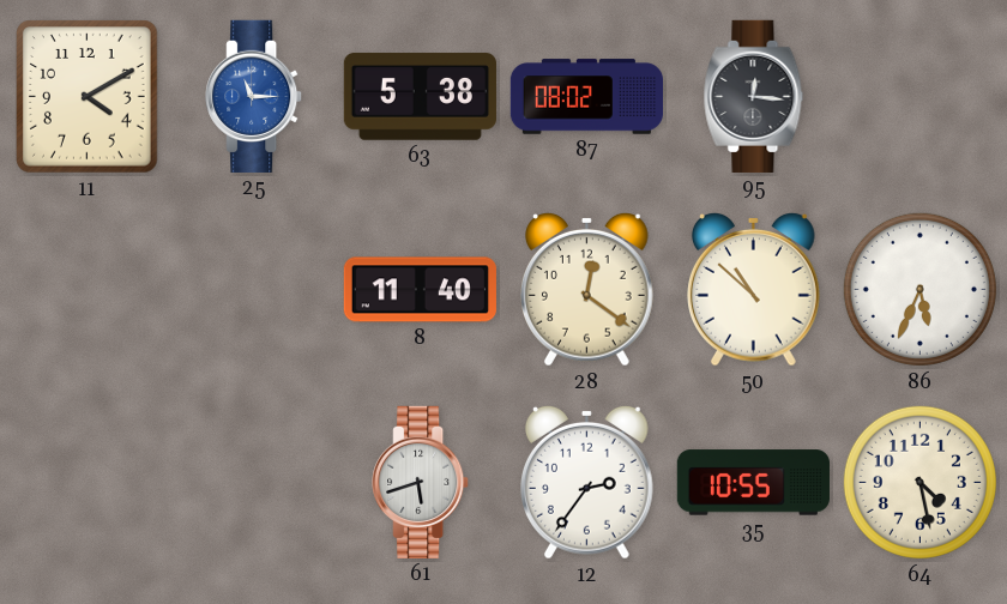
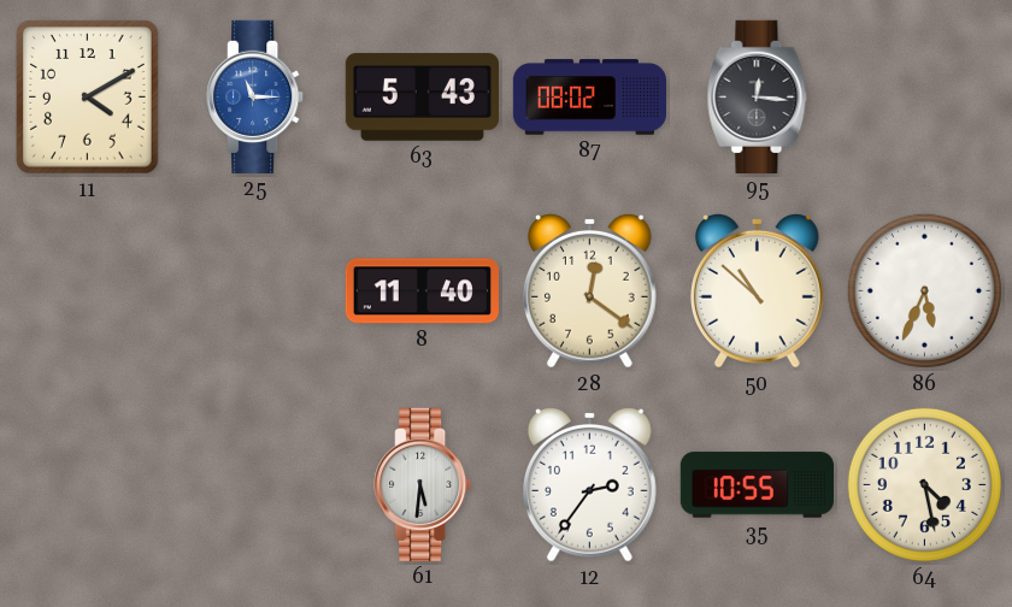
63: 5:38 -> 5:43 (422, 98)
61: 5:42 -> 5:31 (423, 484)
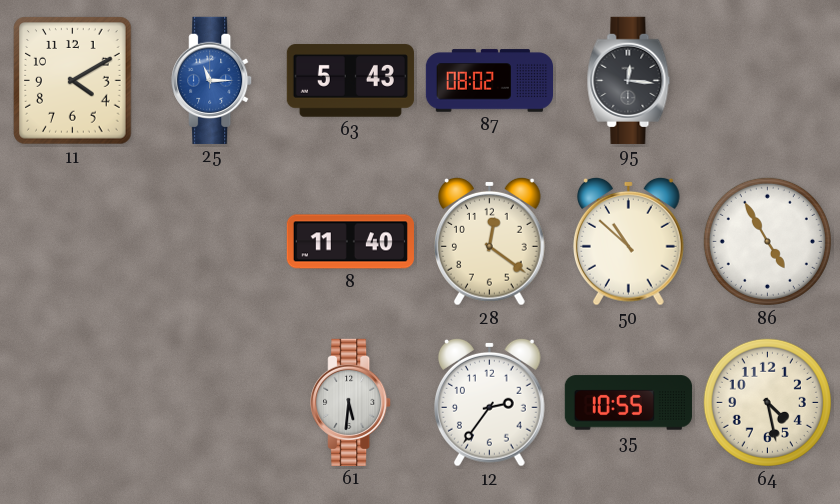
86: 5:34 -> 4:55 (767, 241)
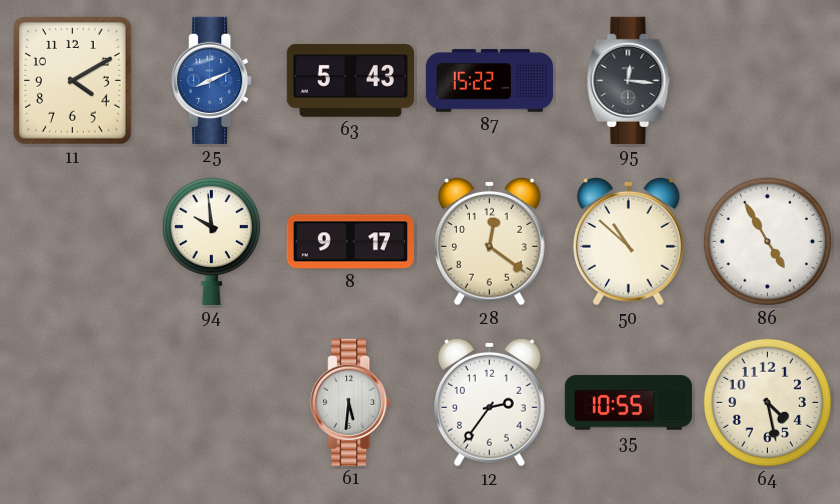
25: 11:15 -> 8:11 (212, 80)
87: 08:02 -> 15:22 (489, 81)
94: none -> 9:59 (211, 241)
8: 11:40 -> 9:17 (350, 242)
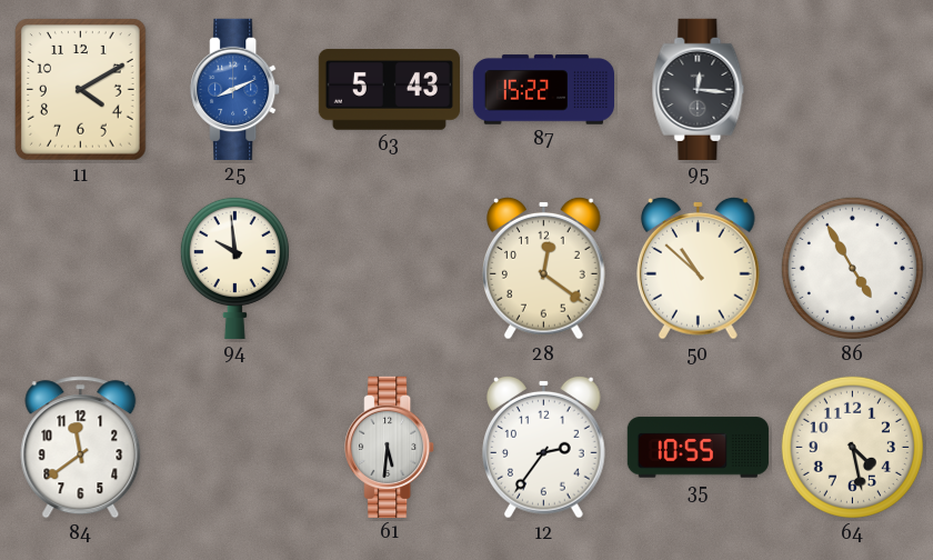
8: 9:17 -> none (350, 242)
84: none -> 11:39 (81, 448)
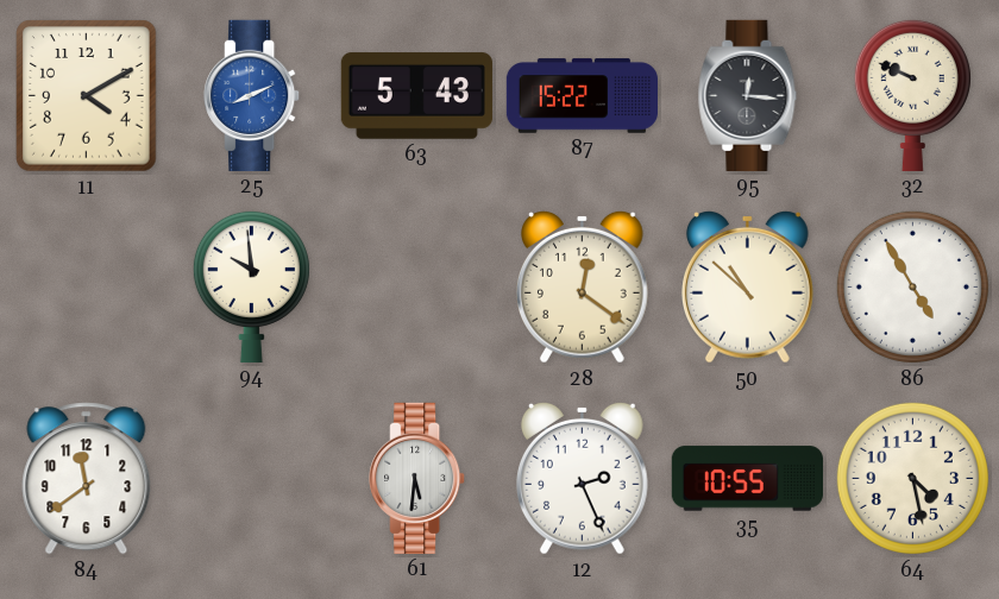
32: none -> 9:49 (912, 95)
12: 2:36 -> 2:26 (583, 478)
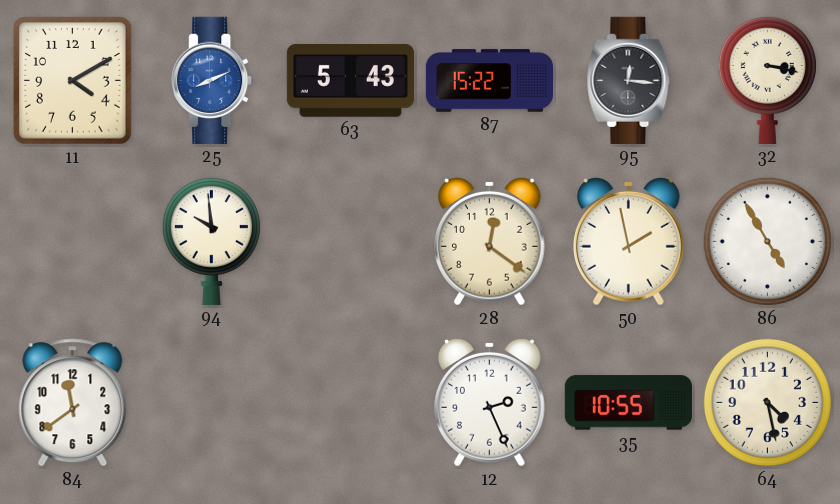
32: 9:49 -> 3:17 (767, 80)
50: 10:52 -> 1:58 (629, 241)
61: 5:31 -> none (417, 478)
